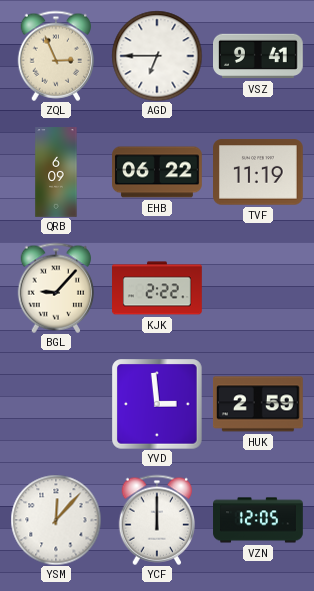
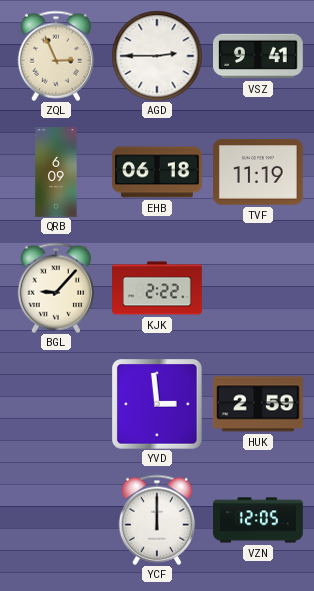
AGD: 6:45 -> 2:45 (157, 56)
EHB: 06:22 -> 06:18 (157, 172)
YSM: 12:07 -> none (56, 520)
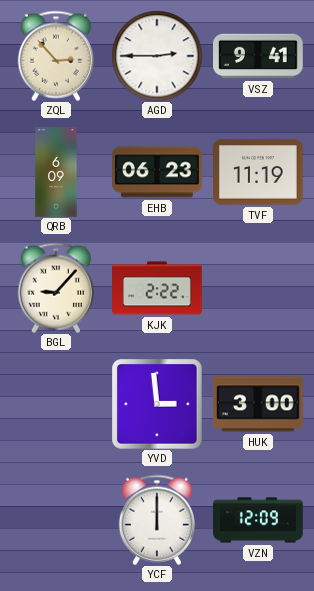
ZQL: 2:56 -> 2:53 (55, 56)
EHB: 06:18 -> 06:23 (157, 172)
HUK: 2:59 -> 3:00 (259, 404)
VZN: 12:05 -> 12:09 (258, 520)
